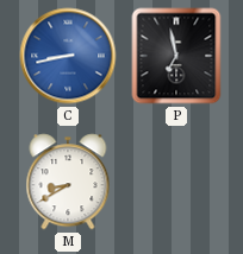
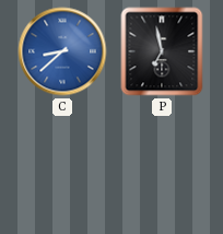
C: 8:43 -> 8:38 (62, 51)
M: 8:40 -> none (68, 182)
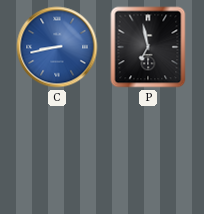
C: 8:38 -> 8:43 (57, 47)
